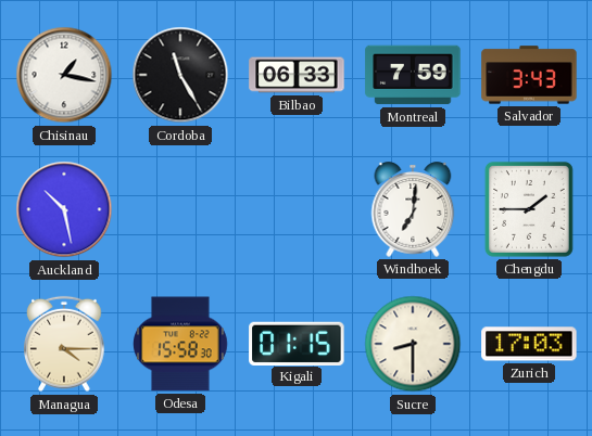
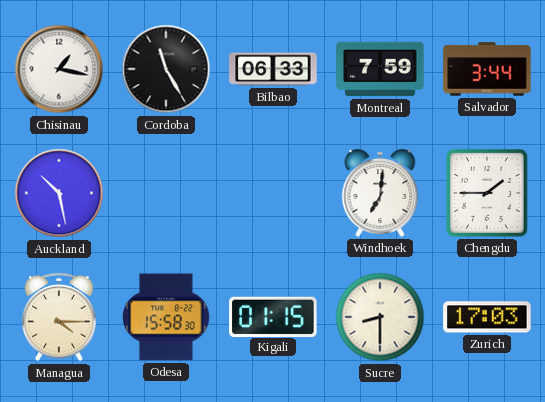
Salvador: 3:43 -> 3:44 (487, 69)
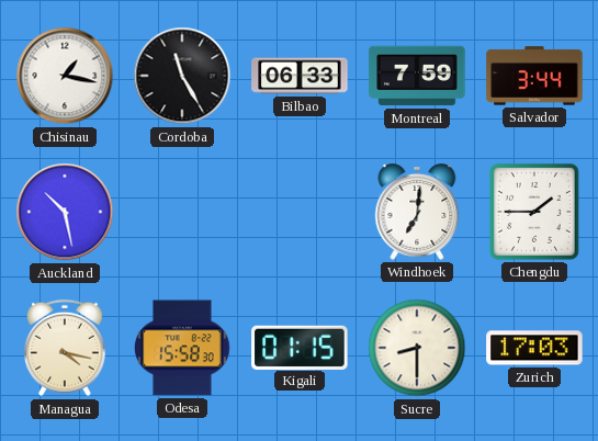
Managua: 4:15 -> 4:17 (65, 348)
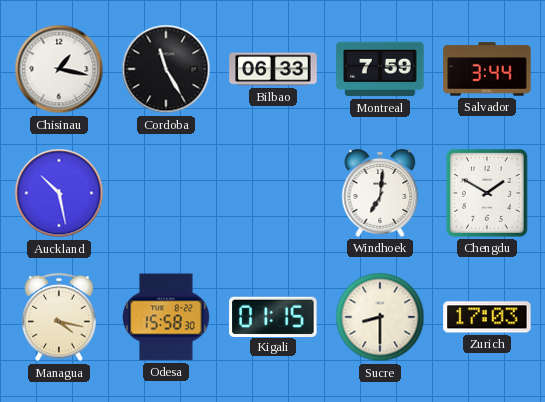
Chengdu: 1:45 -> 1:50 (487, 193)
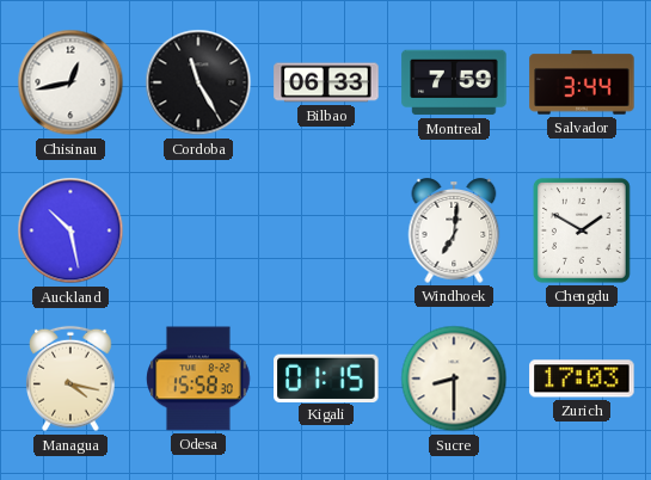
Chisinau: 1:17 -> 12:43 (70, 82)
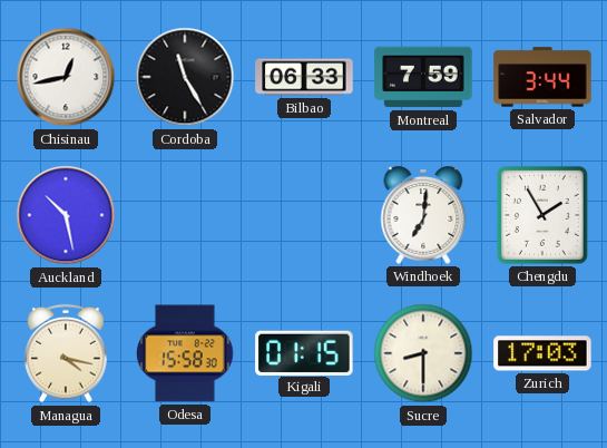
Chengdu: 1:50 -> 1:55 (542, 215)
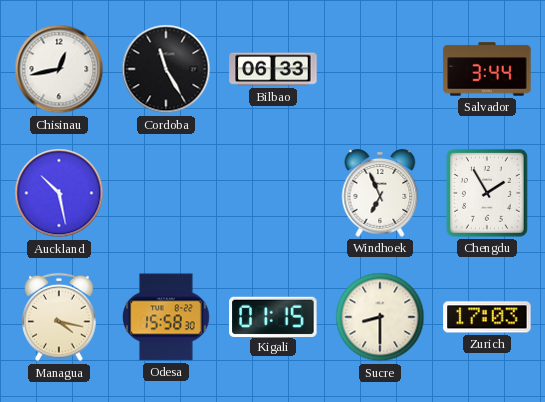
Montreal: 7:59 -> none (423, 77)
Windhoek: 7:01 -> 6:56 (380, 193)
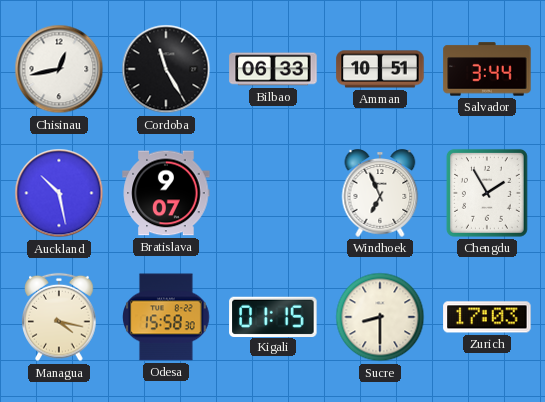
Amman: none -> 10:51 (380, 69)
Bratislava: none -> 9:07 (166, 193)
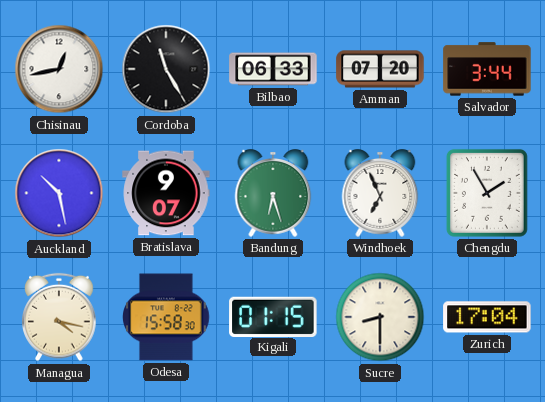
Amman: 10:51 -> 07:20 (380, 69)
Bandung: none -> 6:27 (273, 193)
Zurich: 17:03 -> 17:04 (487, 317)
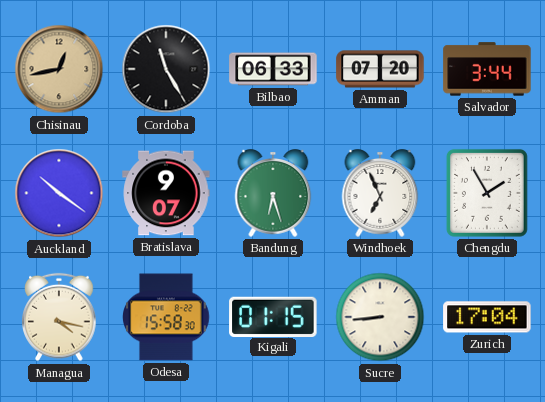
Chisinau dial: white -> champagne (59, 69)
Auckland: 10:28 -> 10:21 (59, 193)
Sucre: 8:30 -> 8:44 (380, 317)
